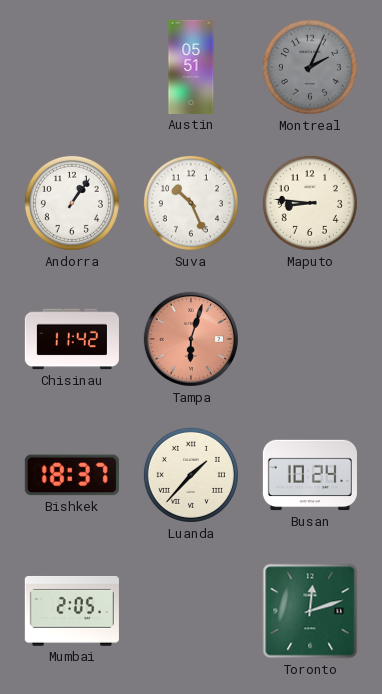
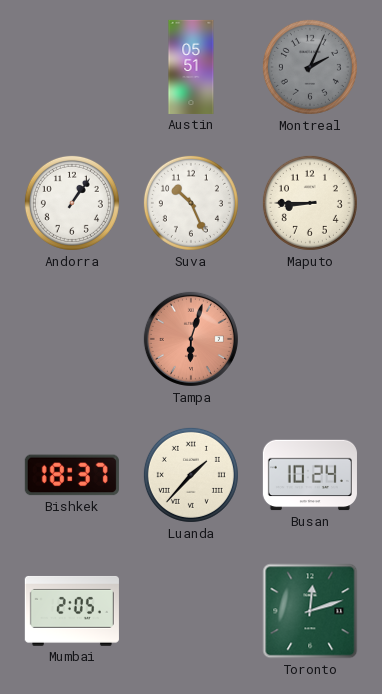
Maputo: 8:46 -> 8:45 (310, 203)
Chisinau: 11:42 -> none (72, 339)
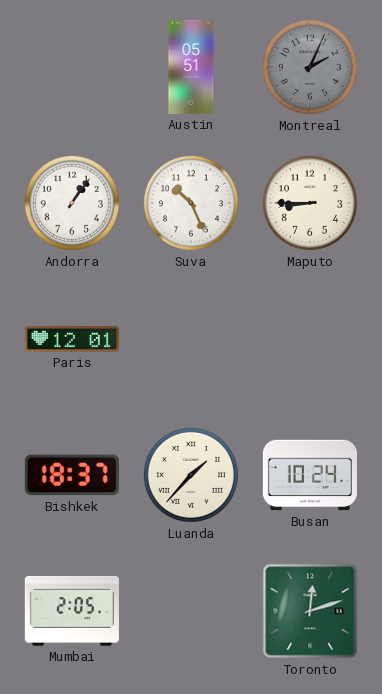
Paris: none -> 12:01 (72, 339)
Tampa: 6:03 -> none (191, 339)
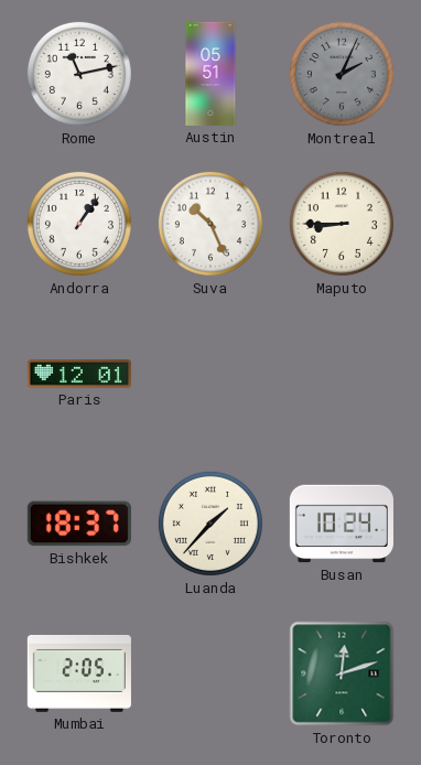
Rome: none -> 11:13 (79, 74)
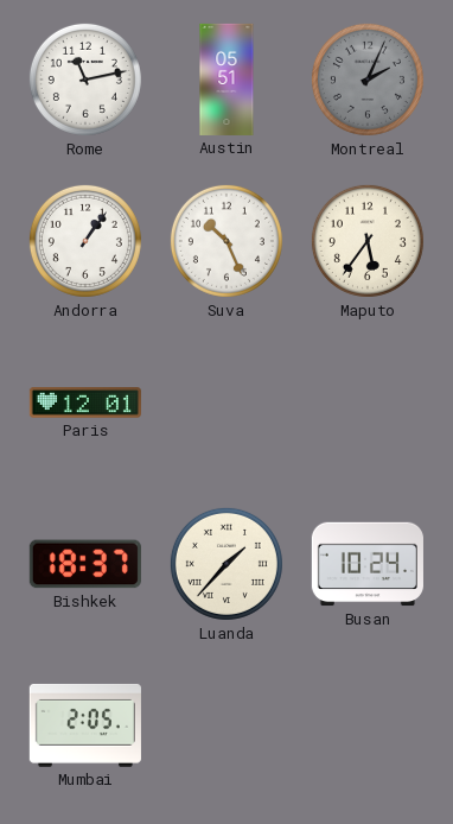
Maputo: 8:45 -> 5:36 (368, 241)
Toronto: 12:12 -> none (342, 674)
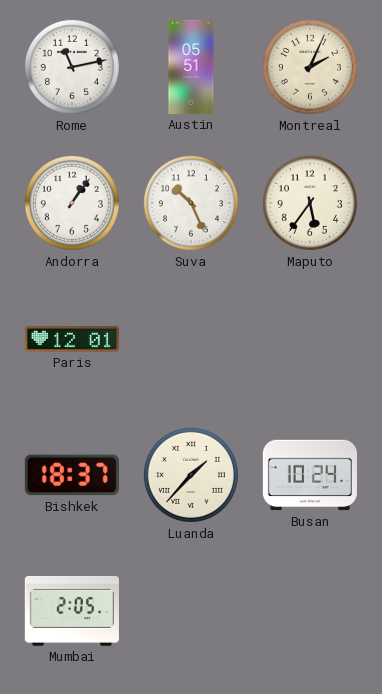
Montreal dial: grey -> cream (310, 67)
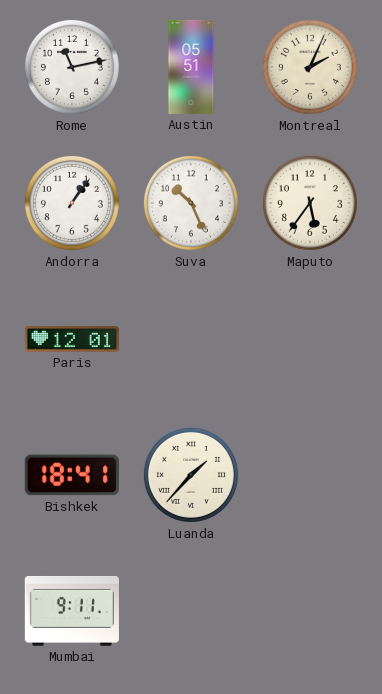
Bishkek: 18:37 -> 18:41 (72, 475)
Busan: 10:24 -> none (310, 475)
Mumbai: 2:05 -> 9:11 (72, 611)
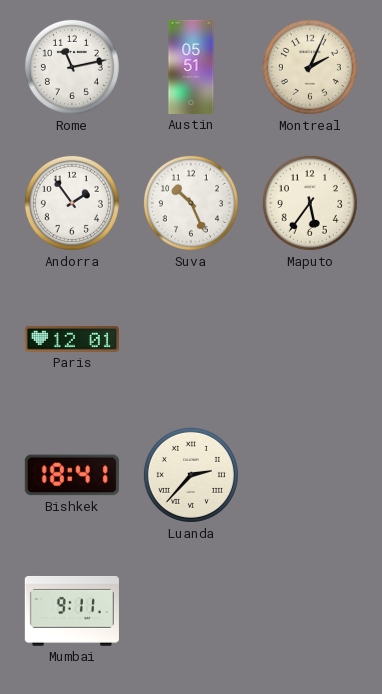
Andorra: 1:06 -> 1:54 (72, 203)
Luanda: 1:37 -> 2:37 (191, 475)
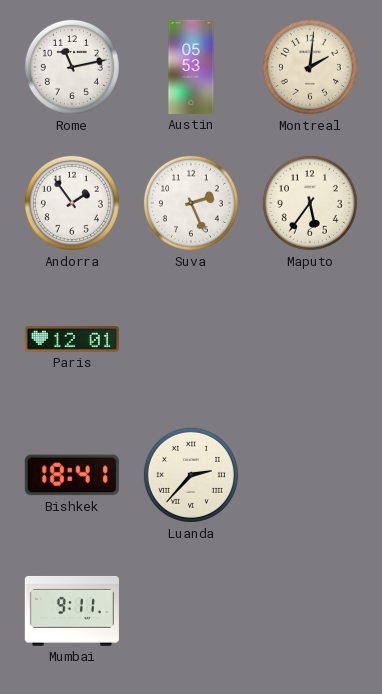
Austin: 05:51 -> 05:53 (191, 67)
Montreal: 2:04 -> 2:01 (310, 67)
Suva: 10:26 -> 2:26 (191, 203)
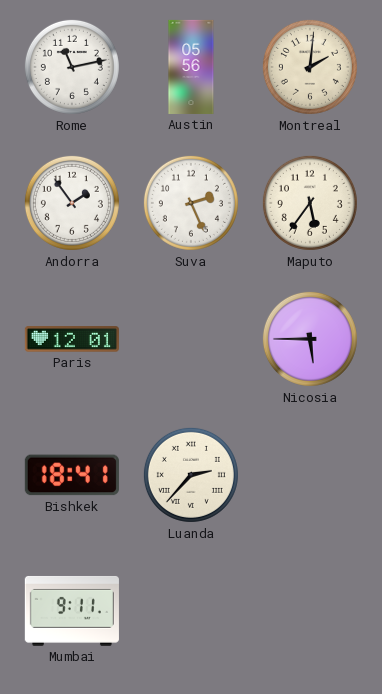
Austin: 05:53 -> 05:56 (191, 67)
Nicosia: none -> 5:45 (310, 339)
